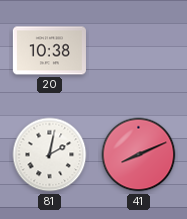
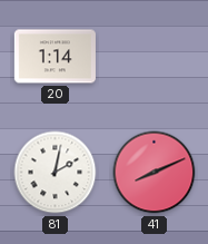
20: 10:38 -> 1:14 (55, 57)
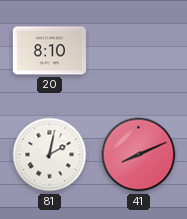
20: 1:14 -> 8:10 (49, 51)
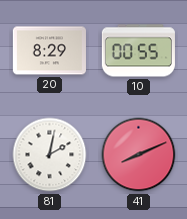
20: 8:10 -> 8:29 (49, 51)
10: none -> 00:55 (138, 51)
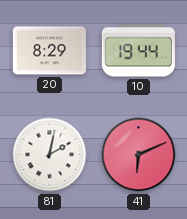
10: 00:55 -> 19:44 (138, 51)
41: 8:11 -> 6:11 (139, 155)
